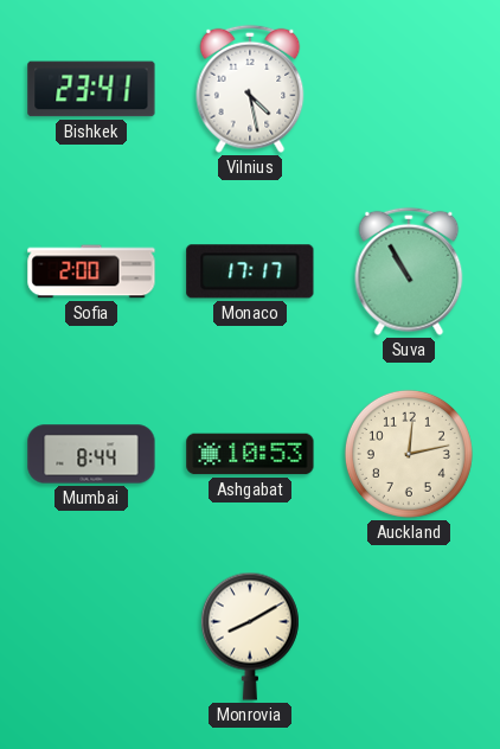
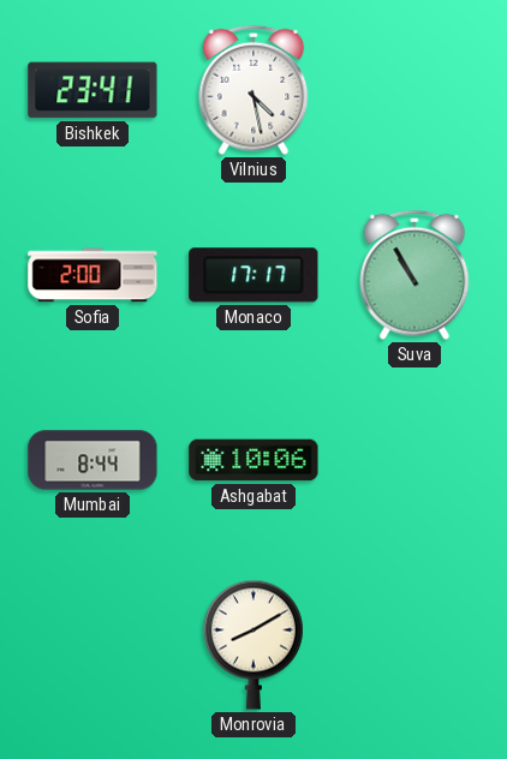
Ashgabat: 10:53 -> 10:06 (253, 460)
Auckland: 12:13 -> none (409, 454)
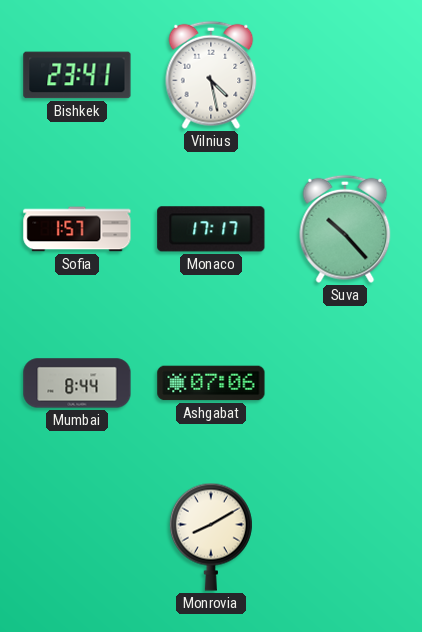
Sofia: 2:00 -> 1:57 (77, 229)
Suva: 10:55 -> 10:23 (345, 229)
Ashgabat: 10:06 -> 07:06 (211, 383)
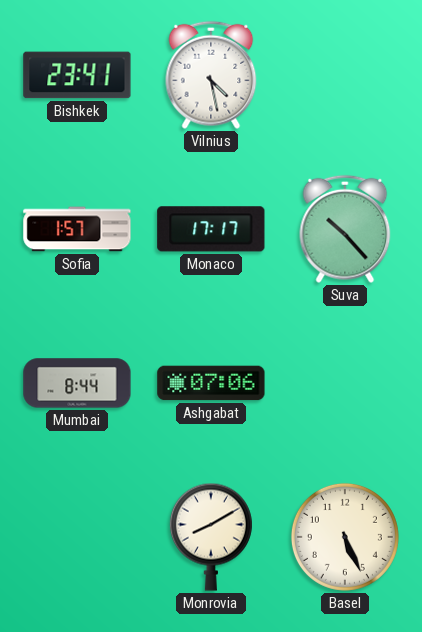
Basel: none -> 5:26 (345, 537)
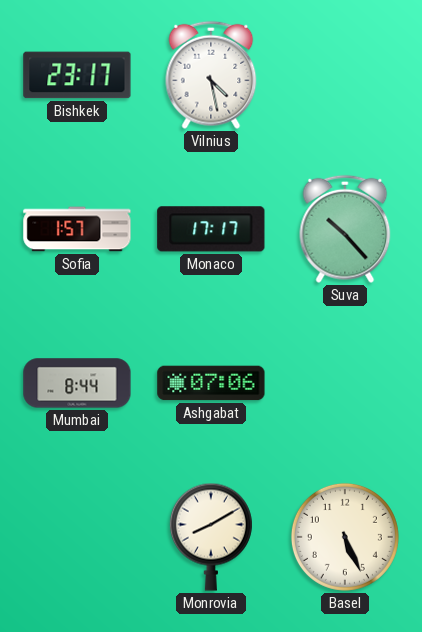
Bishkek: 23:41 -> 23:17 (77, 75)
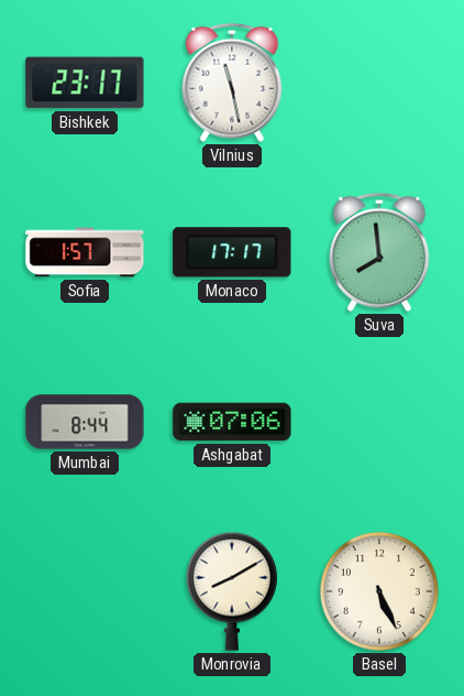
Vilnius: 4:28 -> 11:28 (232, 83)
Suva: 10:23 -> 7:59 (379, 252)
